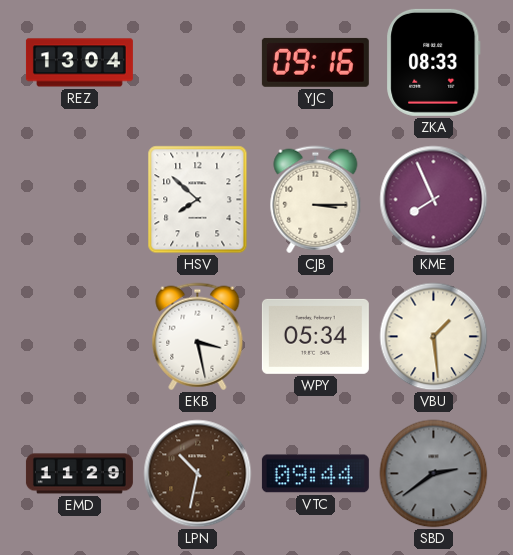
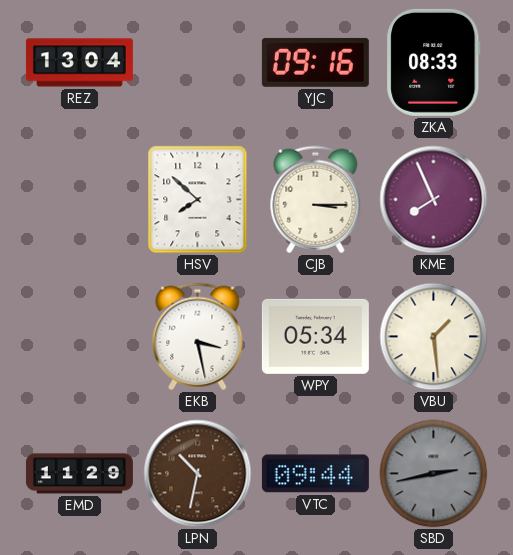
SBD: 2:39 -> 2:43 (434, 474)
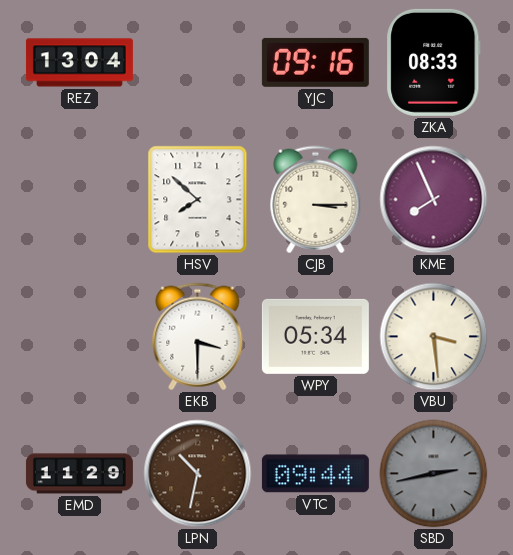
EKB: 3:28 -> 3:30 (198, 337)
VBU: 1:29 -> 3:29 (434, 337)
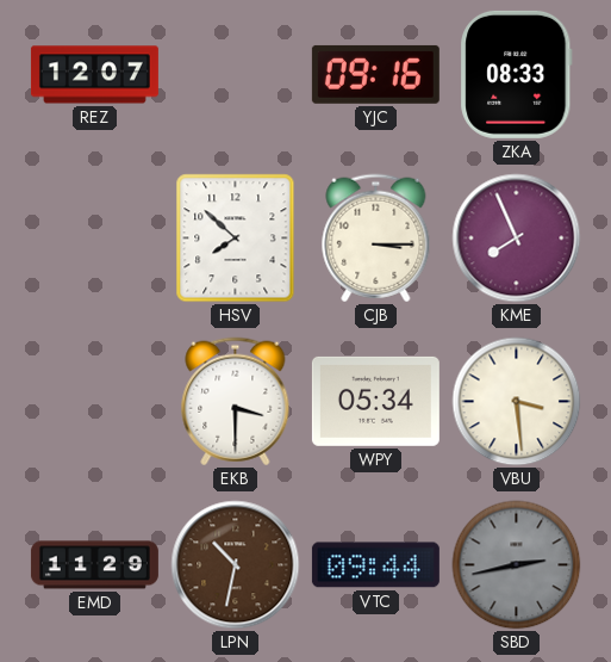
REZ: 13:04 -> 12:07 (94, 75)
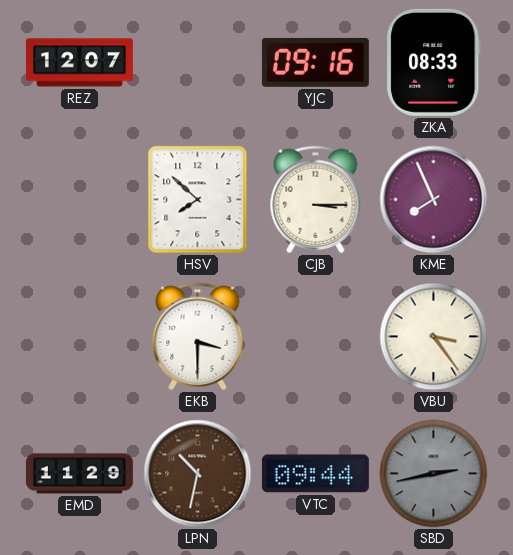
WPY: 05:34 -> none (375, 401)
VBU: 3:29 -> 3:24 (434, 337)
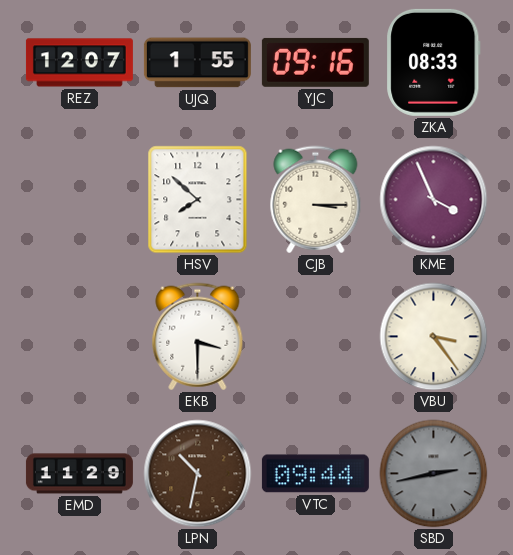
UJQ: none -> 1:55 (197, 63)
KME: 7:56 -> 3:56 (434, 200)
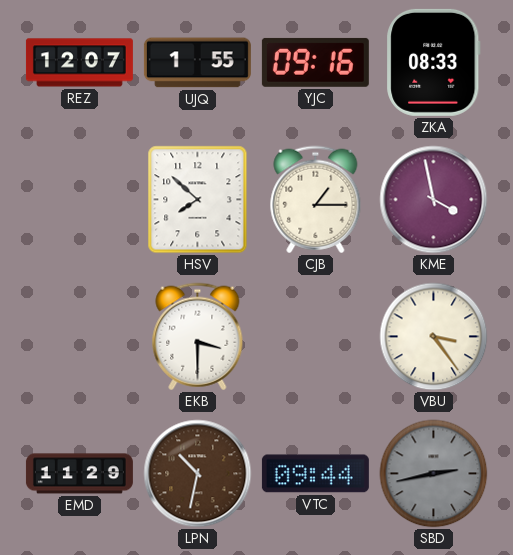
CJB: 3:15 -> 1:15 (316, 200)
KME: 3:56 -> 3:58 (434, 200)
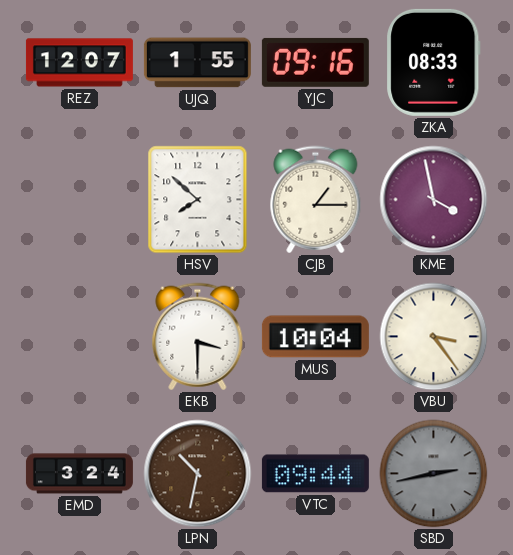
MUS: none -> 10:04 (315, 337)
EMD: 11:29 -> 3:24 (79, 474)
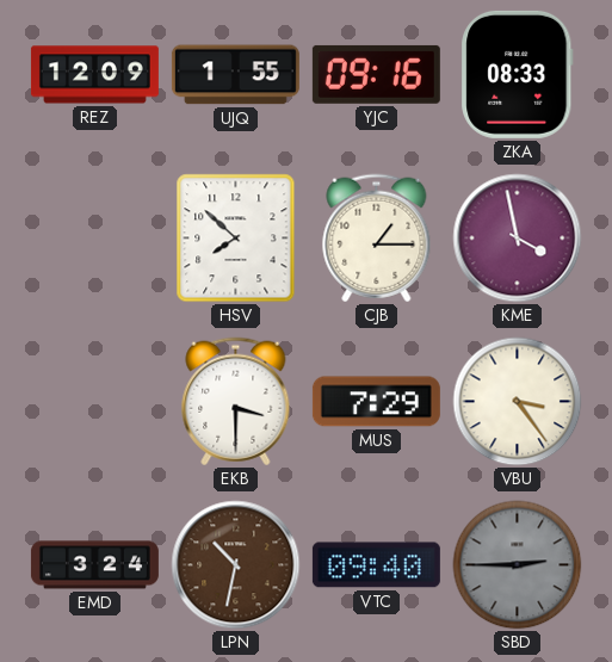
REZ: 12:07 -> 12:09 (94, 75)
MUS: 10:04 -> 7:29 (376, 402)
VTC: 09:44 -> 09:40 (376, 565)
SBD: 2:43 -> 2:45 (518, 565)
